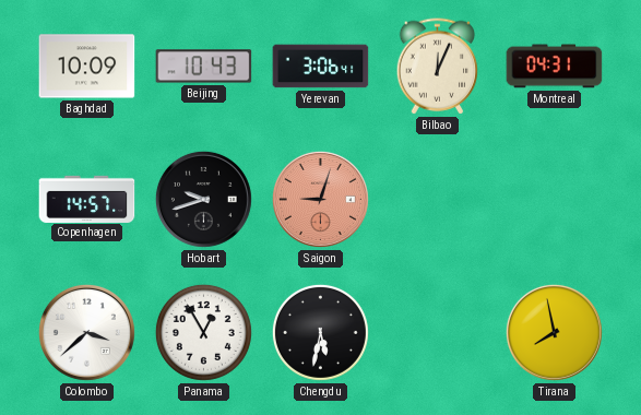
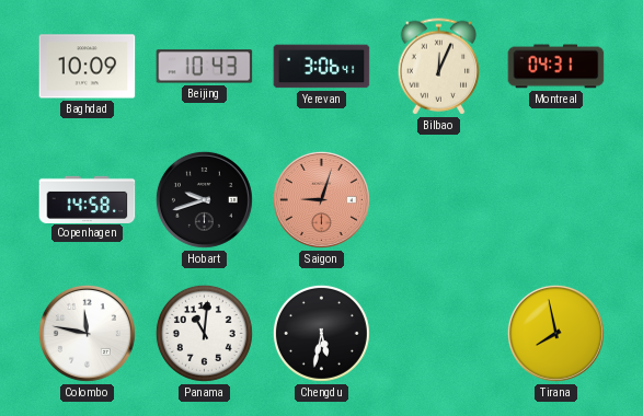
Copenhagen: 14:57 -> 14:58 (88, 199)
Colombo: 3:38 -> 11:47 (87, 333)
Panama: 12:55 -> 11:01 (204, 333)
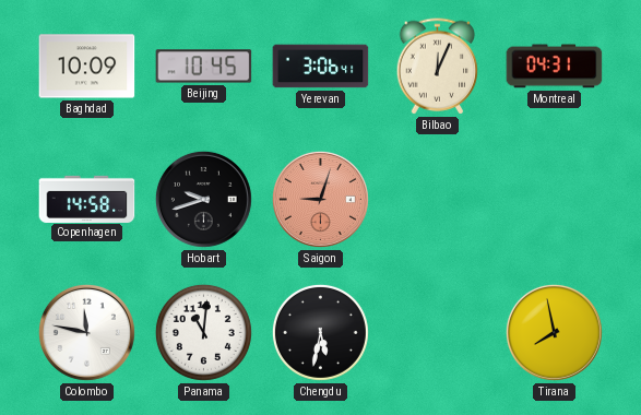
Beijing: 10:43 -> 10:45 (204, 67)
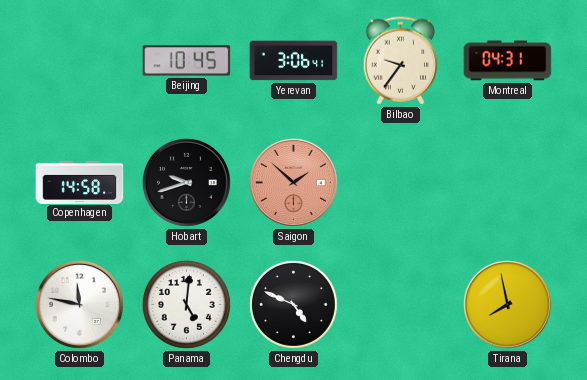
Baghdad: 10:09 -> none (87, 67)
Bilbao: 12:04 -> 9:36 (401, 61)
Saigon: 9:03 -> 1:52 (293, 182)
Panama: 11:01 -> 5:01 (186, 304)
Chengdu: 5:32 -> 4:49 (293, 304)
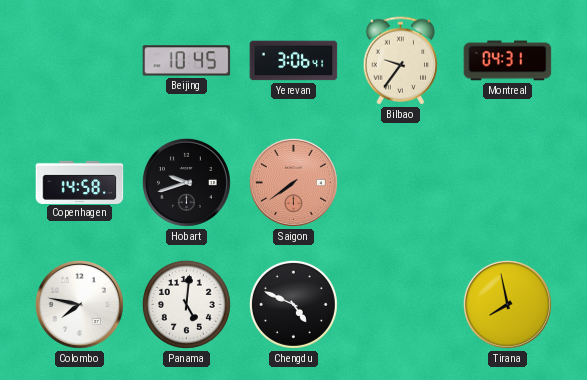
Saigon: 1:52 -> 7:39 (293, 182)
Colombo: 11:47 -> 7:47 (79, 304)
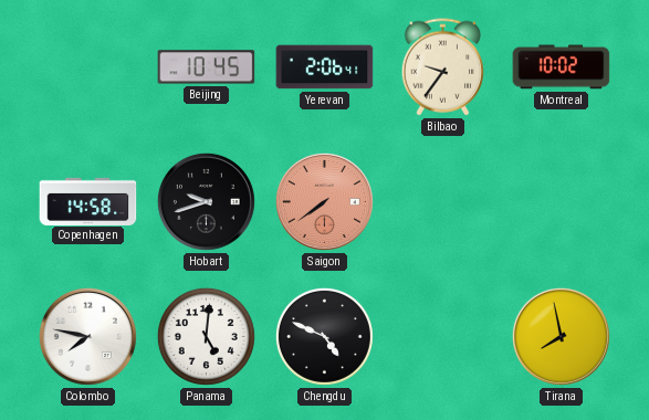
Yerevan: 3:06 -> 2:06 (325, 67)
Montreal: 04:31 -> 10:02 (562, 67)
